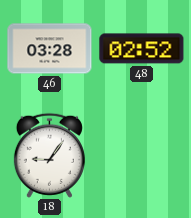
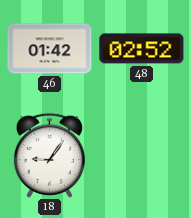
46: 03:28 -> 01:42 (50, 49)
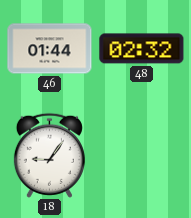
46: 01:42 -> 01:44 (50, 49)
48: 02:52 -> 02:32 (142, 49)
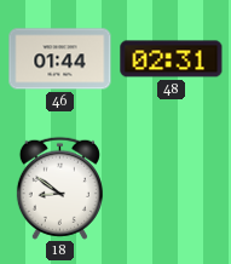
48: 02:32 -> 02:31 (172, 59)
18: 9:06 -> 8:51 (59, 188)
